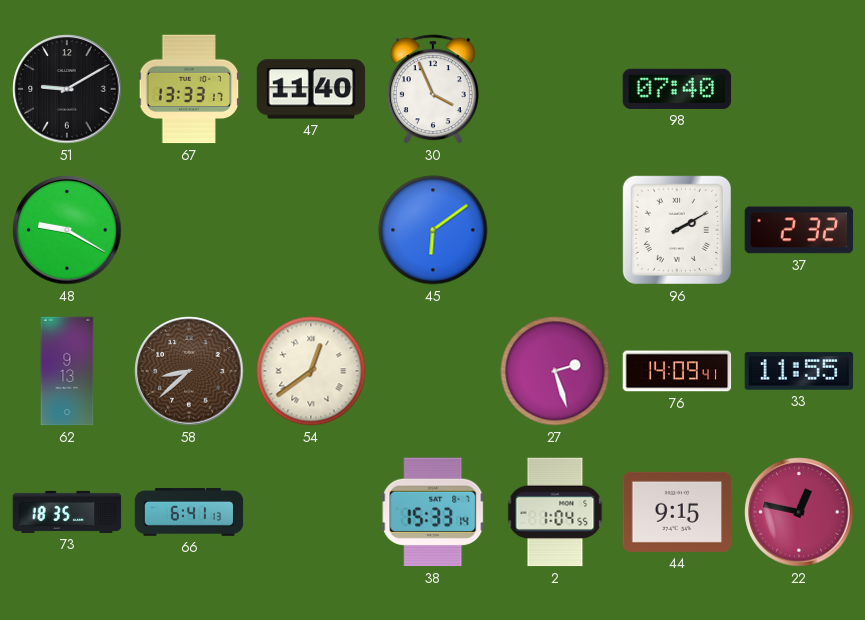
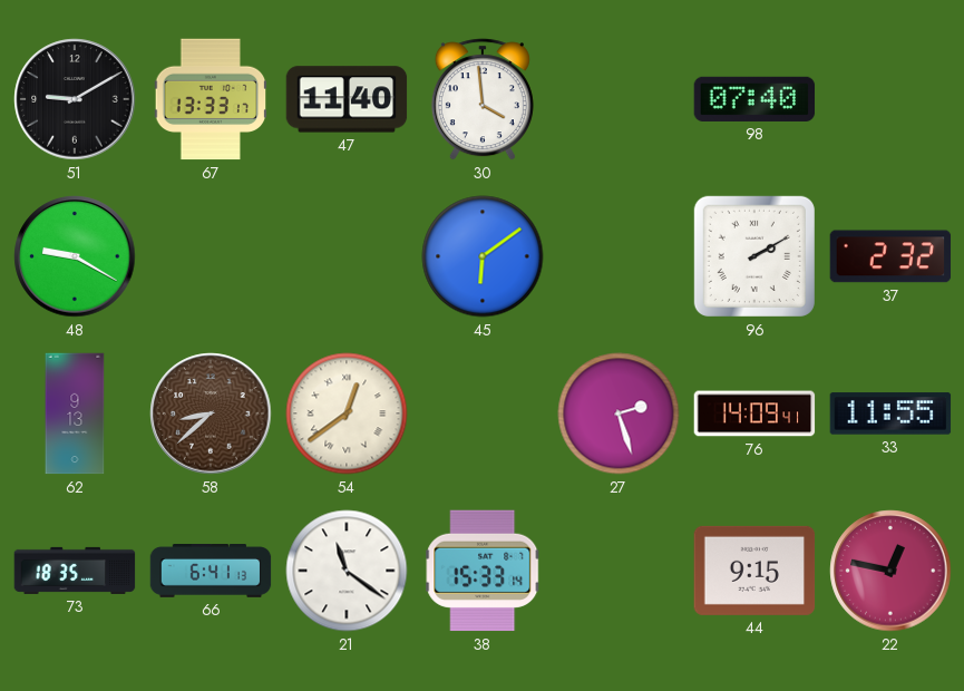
30: 3:56 -> 3:59 (483, 99)
21: none -> 11:21 (347, 571)
2: 1:04 -> none (555, 512)
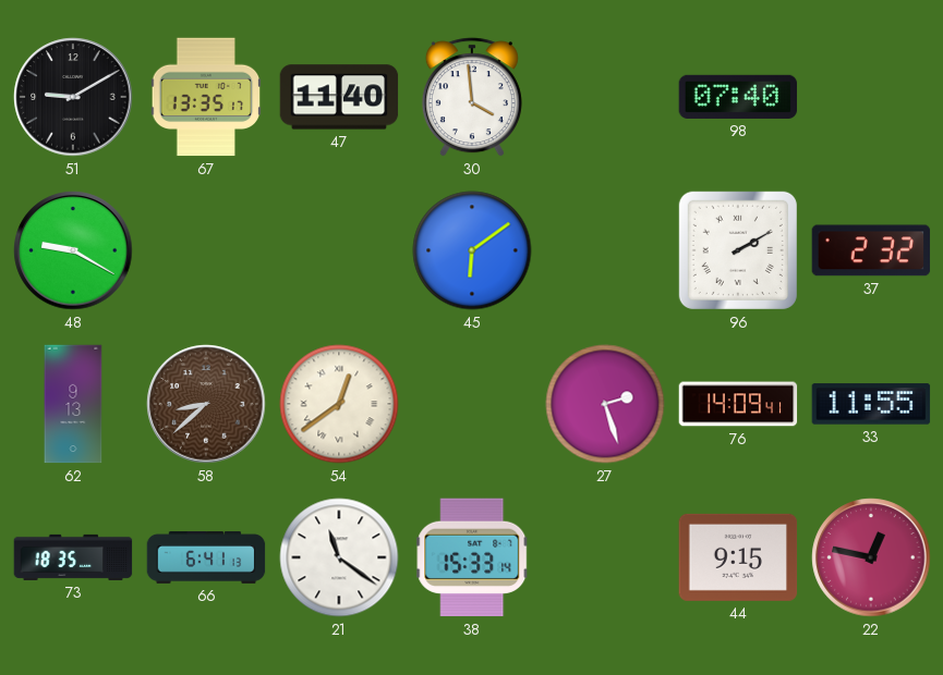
67: 13:33 -> 13:35 (206, 97)
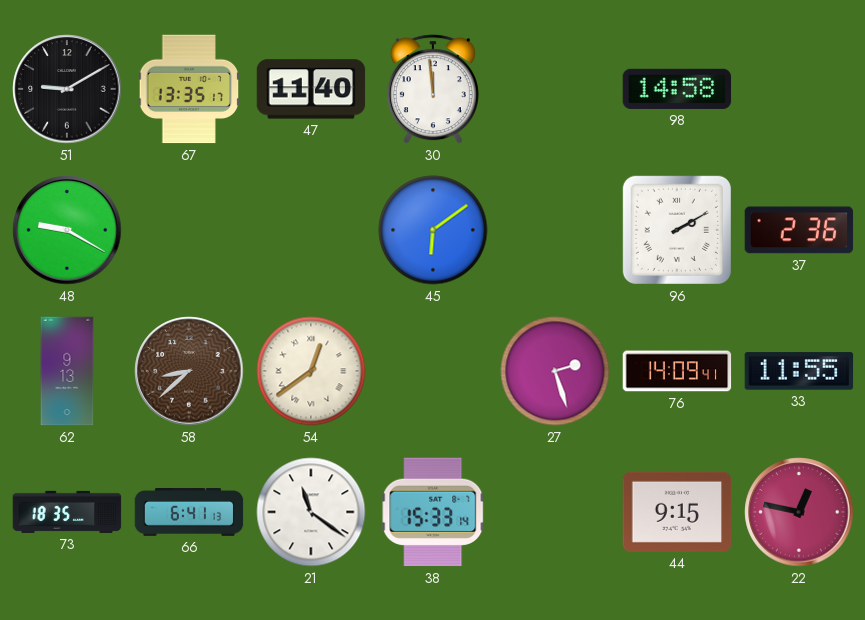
30: 3:59 -> 11:59 (433, 89)
98: 07:40 -> 14:58 (677, 89)
37: 2:32 -> 2:36 (799, 230)
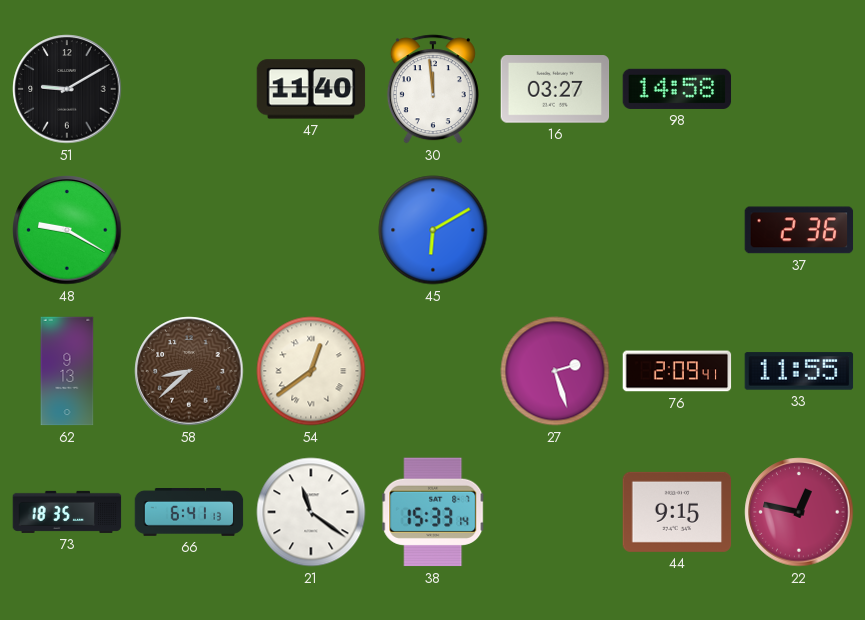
67: 13:35 -> none (189, 89)
16: none -> 03:27 (555, 89)
45: 6:09 -> 6:10 (433, 230)
96: 2:10 -> none (677, 230)
76: 14:09 -> 2:09 (677, 371)
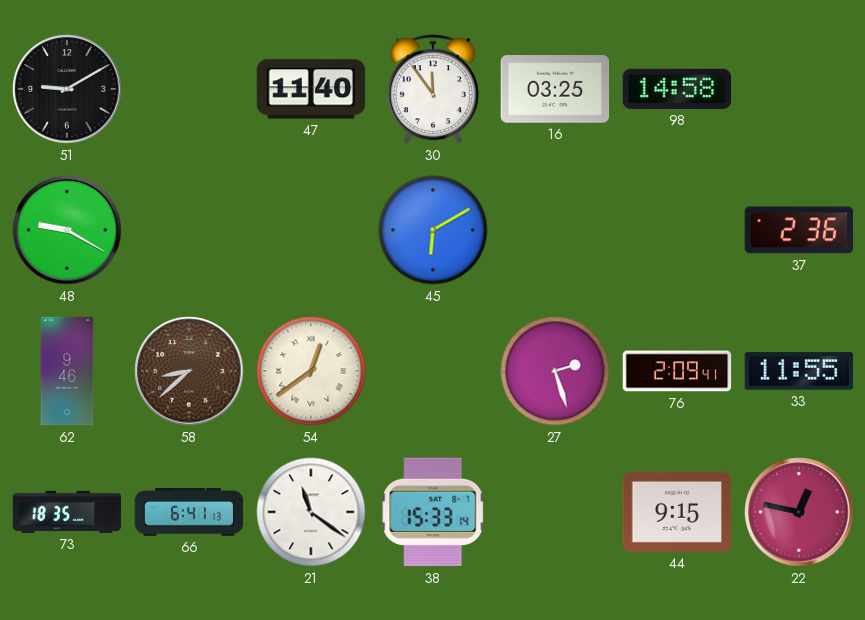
30: 11:59 -> 11:54 (433, 89)
16: 03:27 -> 03:25 (555, 89)
62: 9:13 -> 9:46 (67, 371)
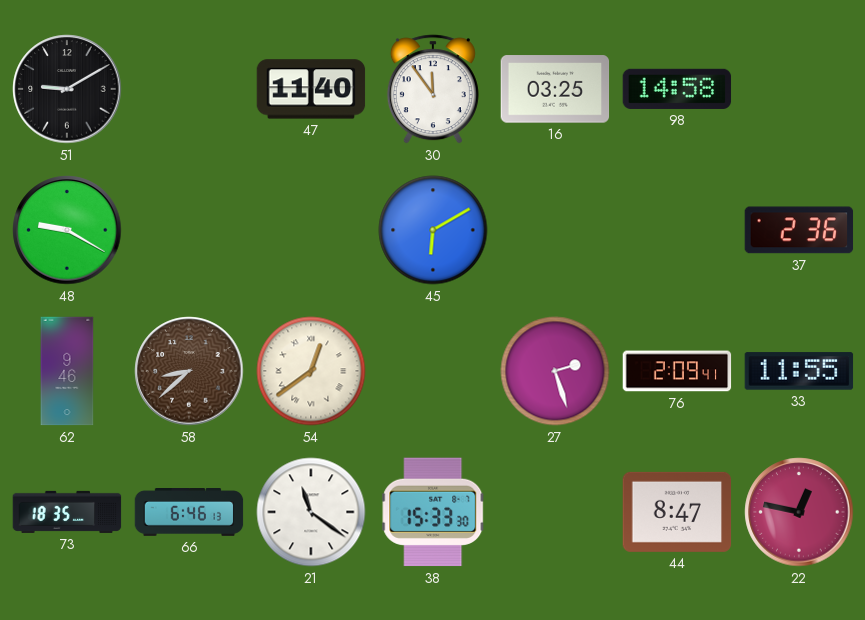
66: 6:41 -> 6:46 (189, 513)
38: 15:33:14 -> 15:33:30 (434, 512)
44: 9:15 -> 8:47 (677, 512)
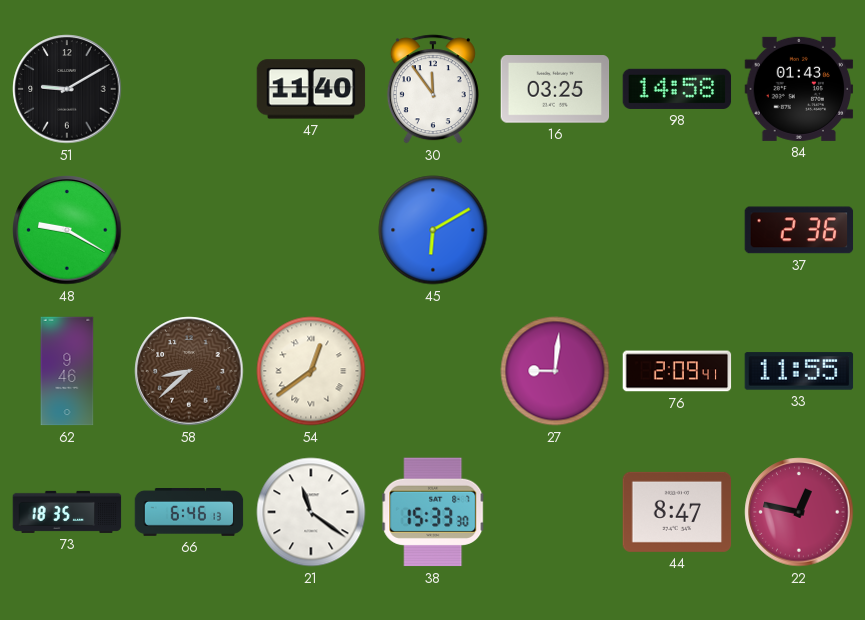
84: none -> 01:43 (799, 89)
27: 2:27 -> 9:01 (555, 371)
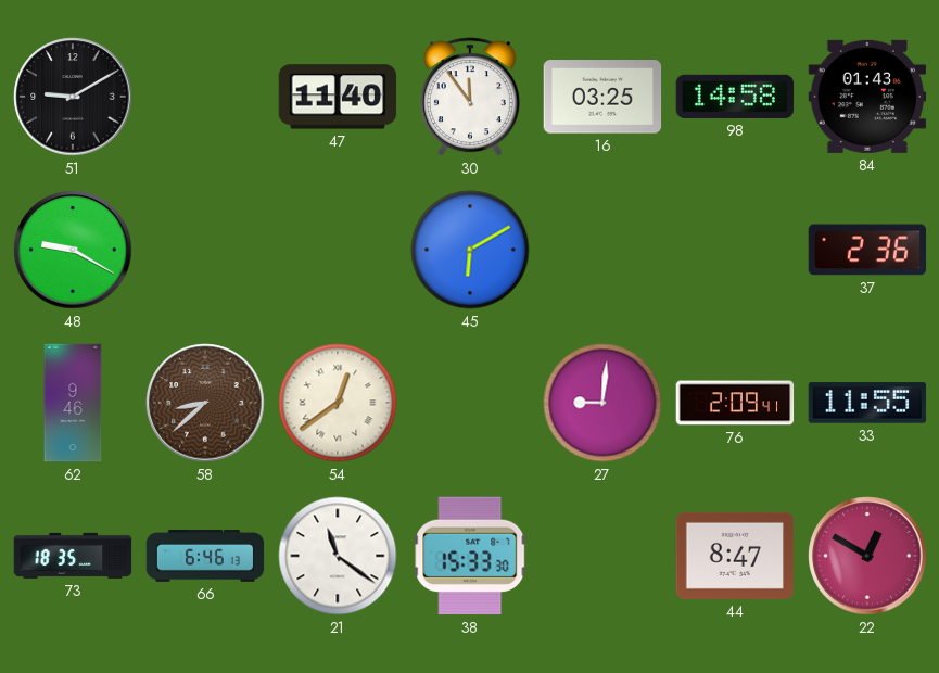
22: 12:47 -> 12:50 (867, 556)
